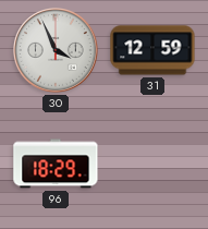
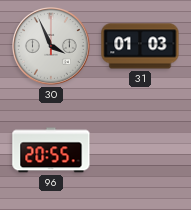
31: 12:59 -> 01:03 (140, 46)
96: 18:29 -> 20:55 (51, 150)
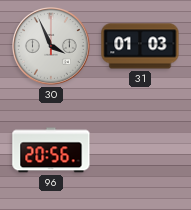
96: 20:55 -> 20:56 (51, 150)
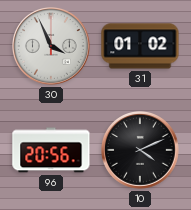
31: 01:03 -> 01:02 (140, 46)
10: none -> 4:11 (141, 151)
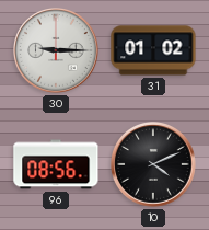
30: 3:56 -> 9:15 (57, 51)
96: 20:56 -> 08:56 (56, 164)
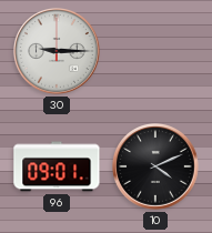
31: 01:02 -> none (153, 50)
96: 08:56 -> 09:01 (57, 166)
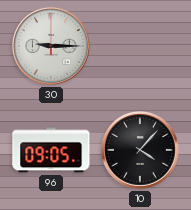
96: 09:01 -> 09:05 (51, 150)
10: 4:11 -> 4:07 (141, 151)
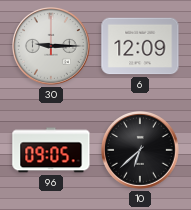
6: none -> 12:09 (140, 46)
10: 4:07 -> 6:38 (141, 151)
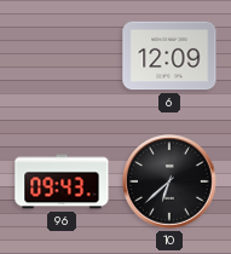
30: 9:15 -> none (52, 47)
96: 09:05 -> 09:43 (62, 181)
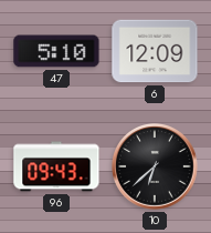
47: none -> 5:10 (56, 51)
